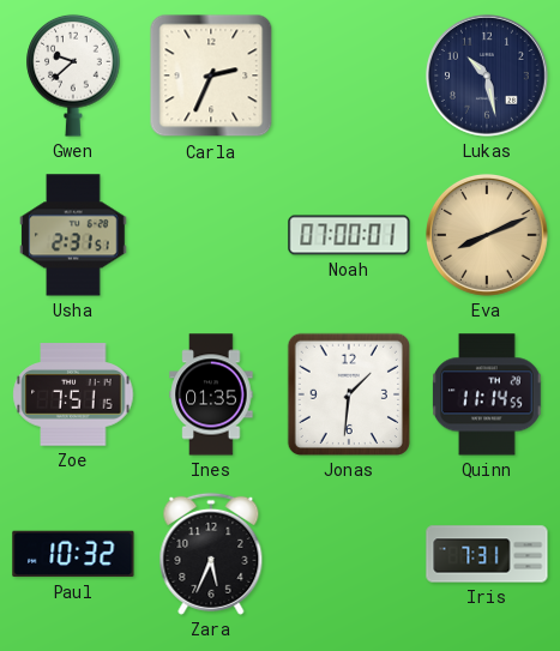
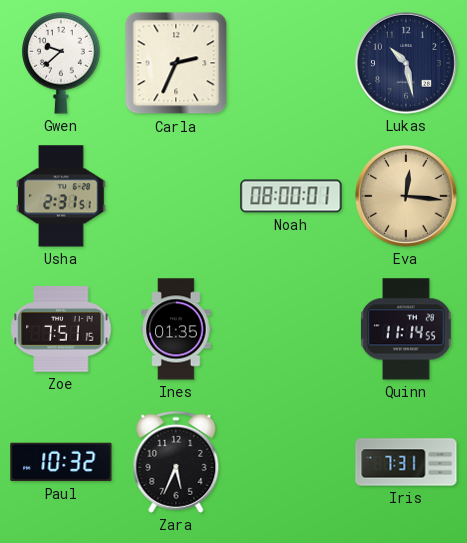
Noah: 07:00 -> 08:00 (291, 196)
Eva: 8:11 -> 12:16 (406, 196)
Jonas: 1:31 -> none (349, 394)
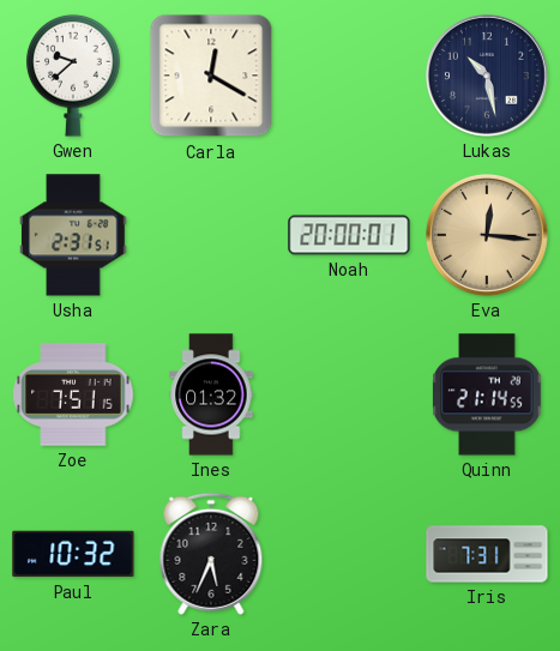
Carla: 2:34 -> 12:20 (211, 76)
Noah: 08:00 -> 20:00 (349, 235)
Ines: 01:35 -> 01:32 (211, 394)
Quinn: 11:14 -> 21:14 (488, 394)
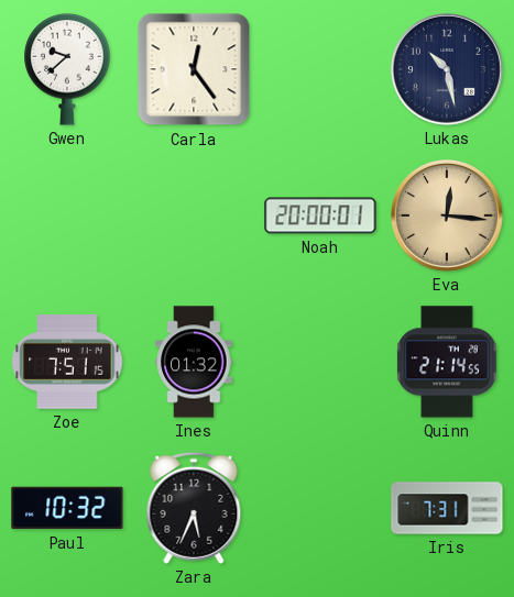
Carla: 12:20 -> 12:24 (194, 69)
Usha: 2:31 -> none (73, 235)
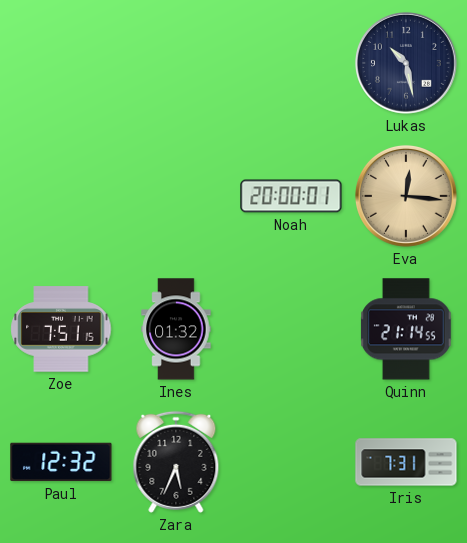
Gwen: 9:38 -> none (67, 69)
Carla: 12:24 -> none (194, 69)
Paul: 10:32 -> 12:32 (61, 462)
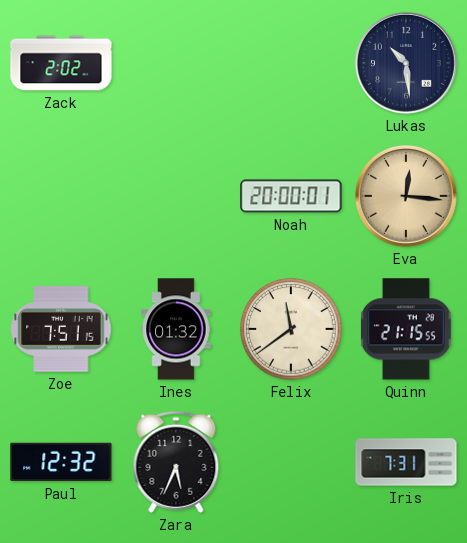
Zack: none -> 2:02 (61, 63)
Lukas: 10:28 -> 10:29 (406, 63)
Felix: none -> 11:39 (291, 329)
Quinn: 21:14 -> 21:15 (407, 329)
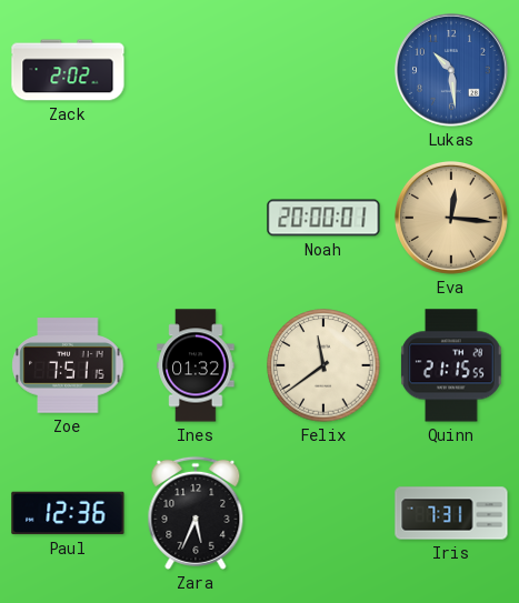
Lukas dial: navy -> blue (451, 70)
Paul: 12:32 -> 12:36 (68, 513)
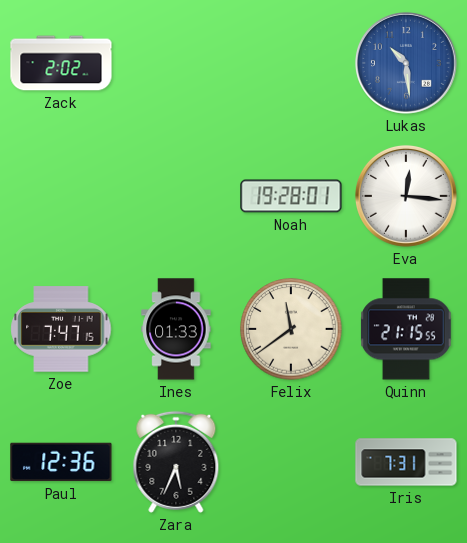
Noah: 20:00 -> 19:28 (291, 196)
Eva dial: champagne -> white (406, 196)
Zoe: 7:51 -> 7:47 (61, 329)
Ines: 01:32 -> 01:33 (176, 329)
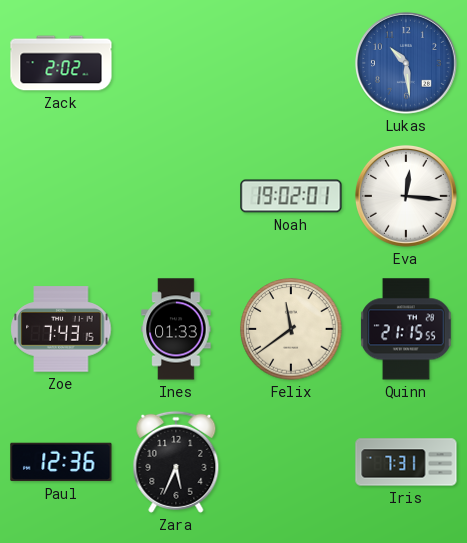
Noah: 19:28 -> 19:02 (291, 196)
Zoe: 7:47 -> 7:43 (61, 329)
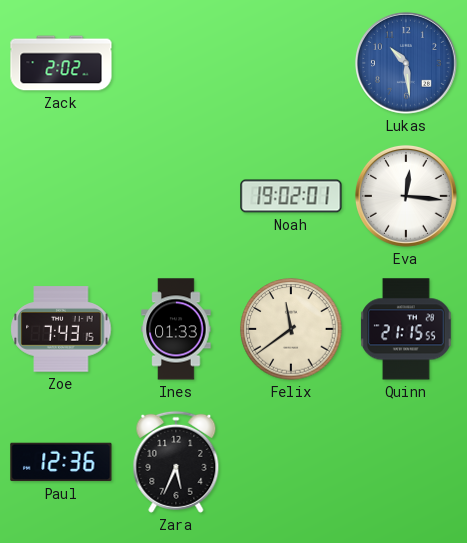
Iris: 7:31 -> none (406, 462)
